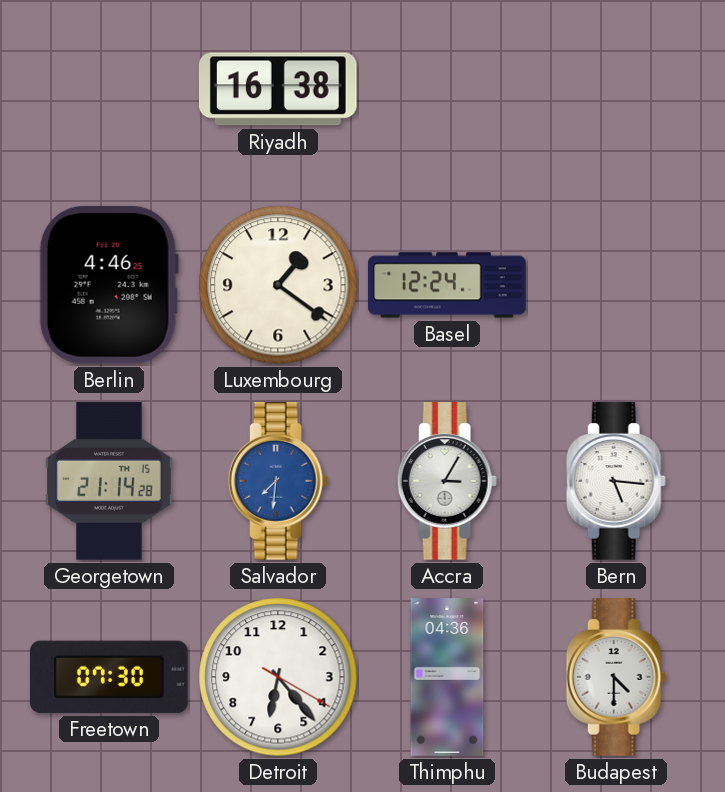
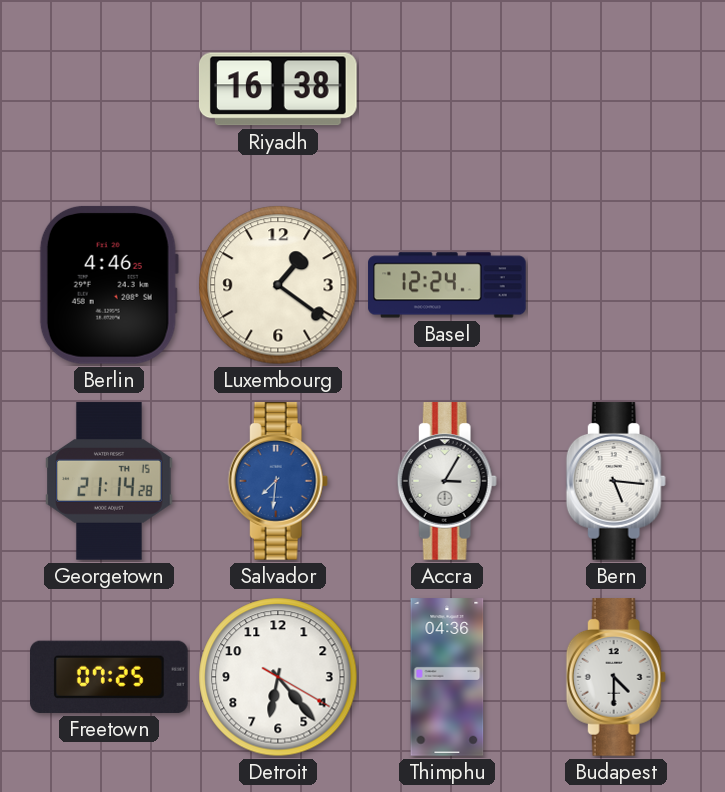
Freetown: 07:30 -> 07:25 (110, 677)
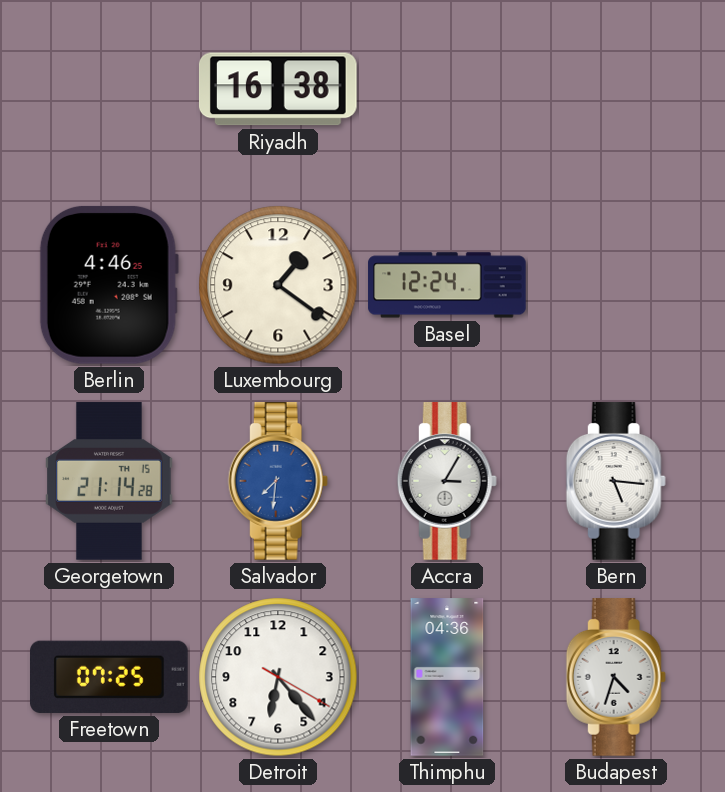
Budapest: 4:30 -> 4:33 (616, 677)
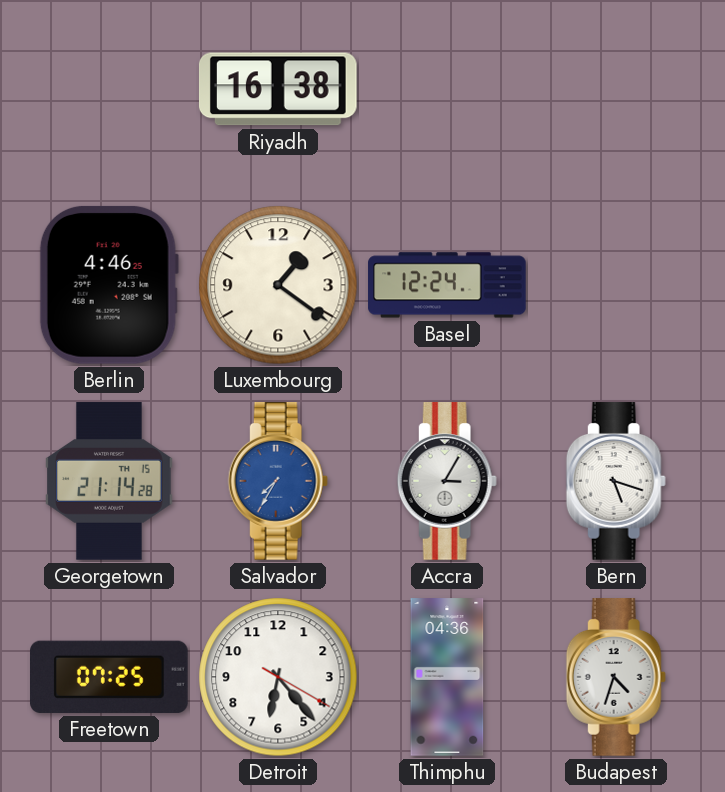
Salvador: 7:31 -> 7:35 (278, 481)
Bern: 5:16 -> 5:18 (616, 481)
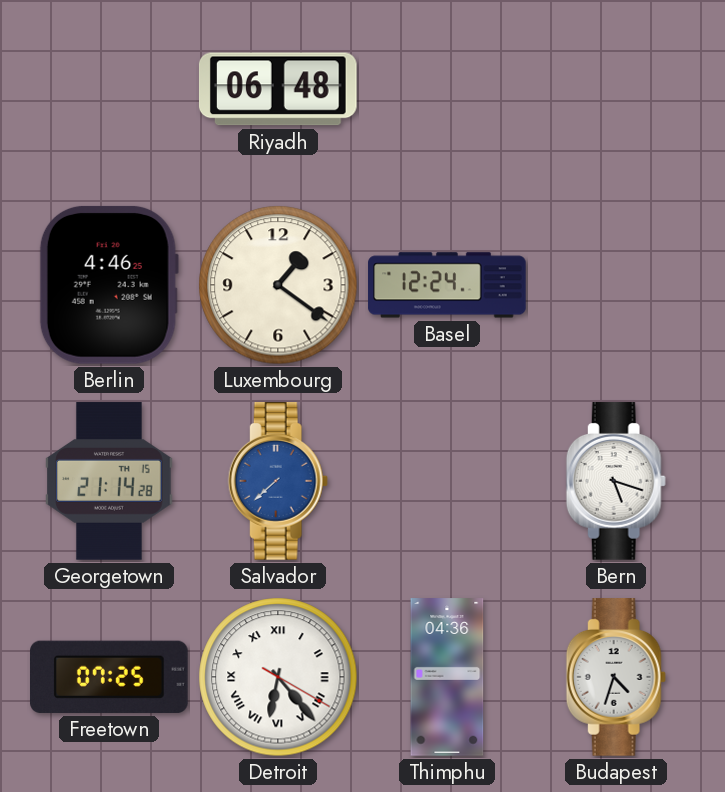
Riyadh: 16:38 -> 06:48 (278, 89)
Salvador: 7:35 -> 7:38 (278, 481)
Accra: 3:05 -> none (447, 481)
Detroit numerals: Arabic -> Roman (278, 677)
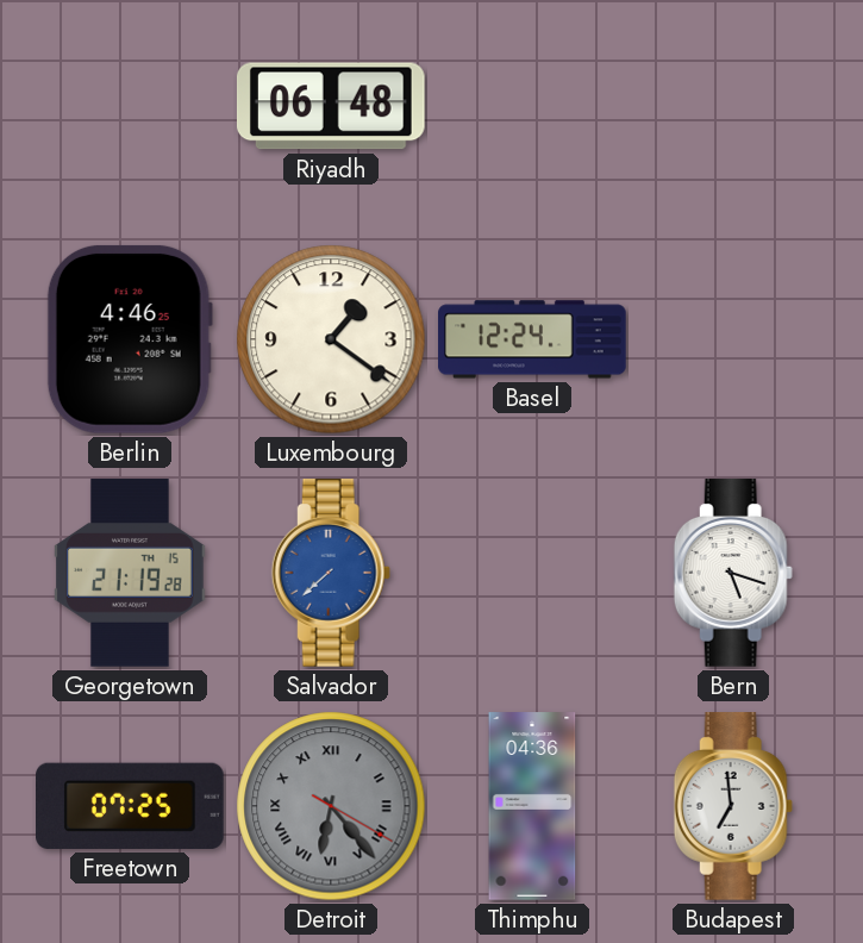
Georgetown: 21:14 -> 21:19 (130, 573)
Detroit dial: white -> grey (331, 806)
Budapest: 4:33 -> 6:59 (733, 806)
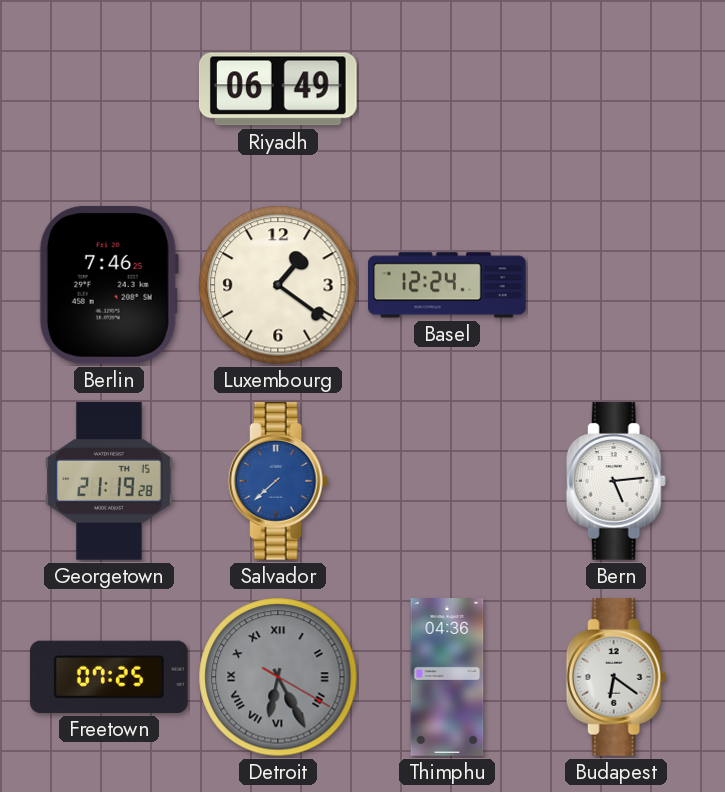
Riyadh: 06:48 -> 06:49 (278, 89)
Berlin: 4:46 -> 7:46 (109, 285)
Bern: 5:18 -> 5:14 (616, 481)
Detroit: 6:23 -> 6:25 (278, 677)
Budapest: 6:59 -> 6:21 (616, 677)
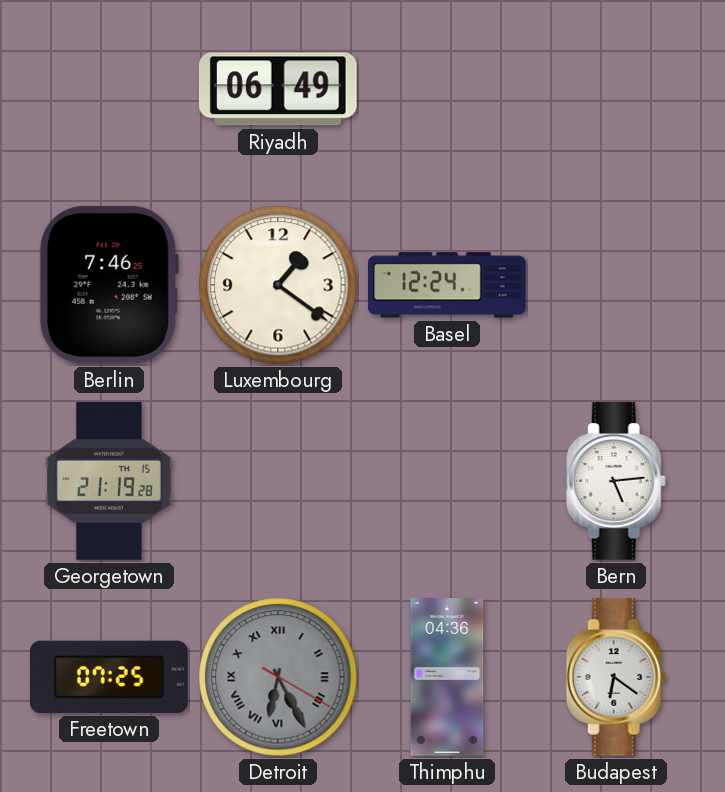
Salvador: 7:38 -> none (278, 481)
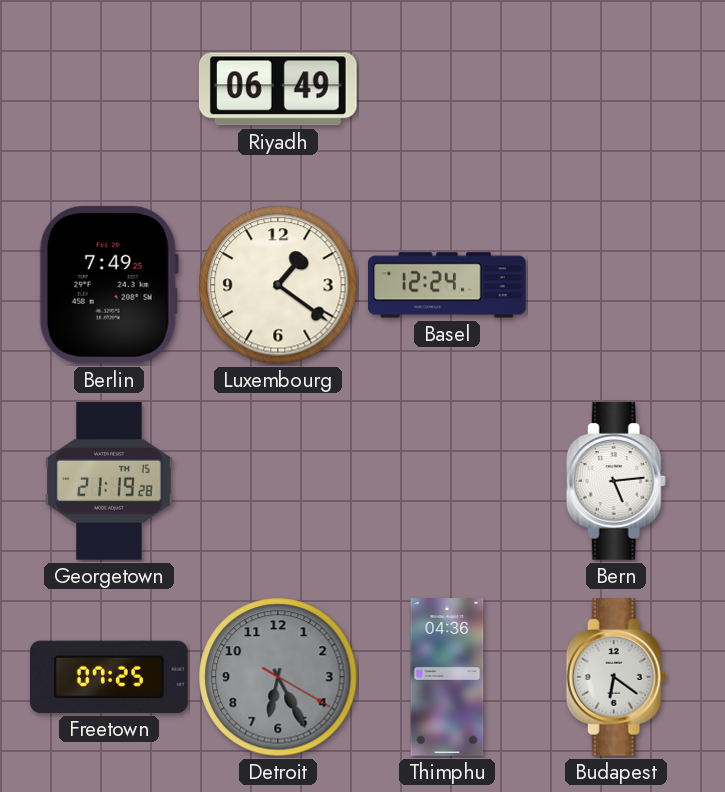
Berlin: 7:46 -> 7:49 (109, 285)
Detroit numerals: Roman -> Arabic (278, 677)
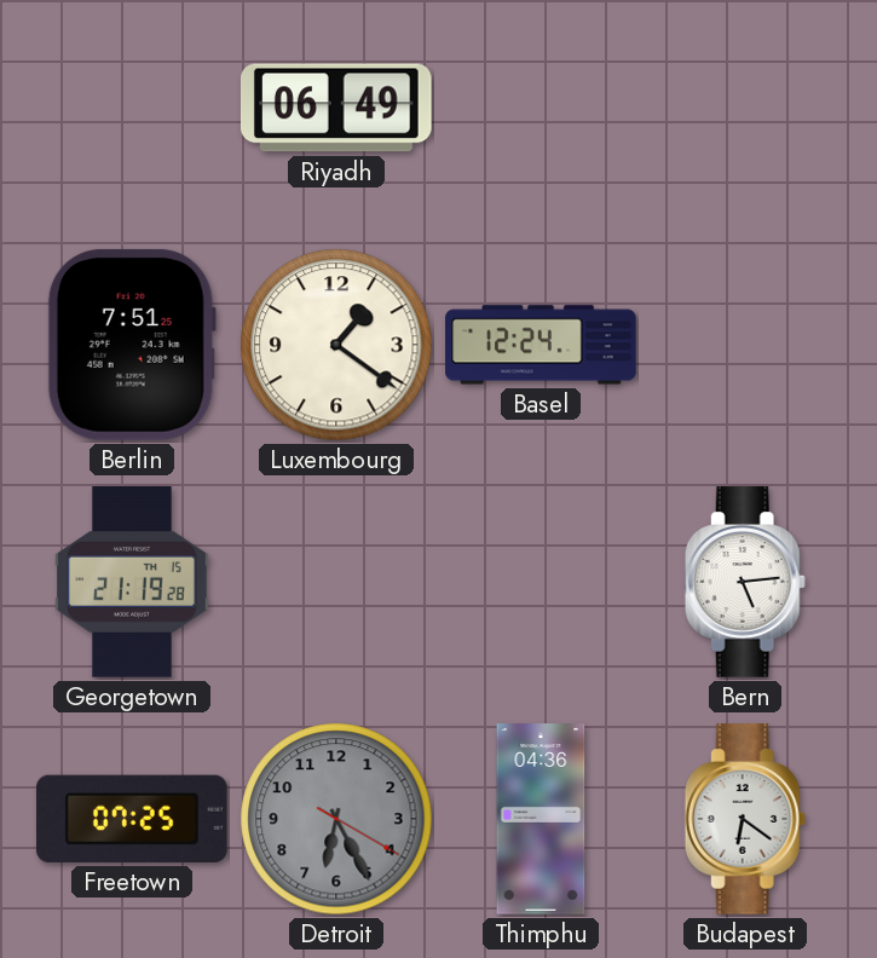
Berlin: 7:49 -> 7:51 (132, 345)
